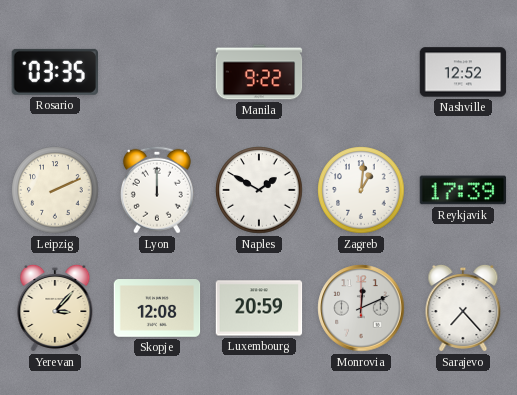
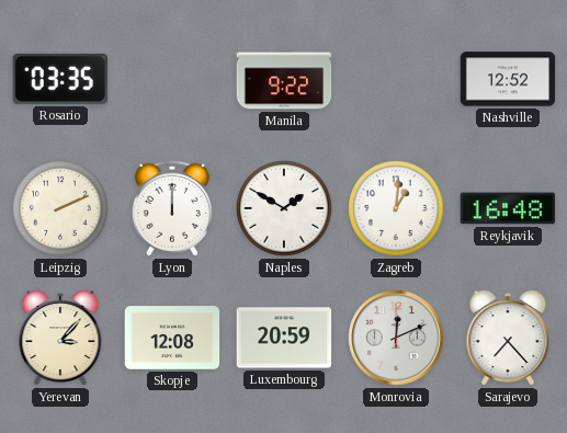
Reykjavik: 17:39 -> 16:48 (508, 208)
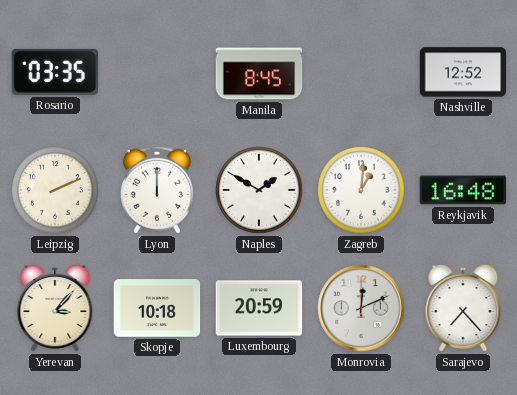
Manila: 9:22 -> 8:45 (259, 72)
Skopje: 12:08 -> 10:18 (157, 308)
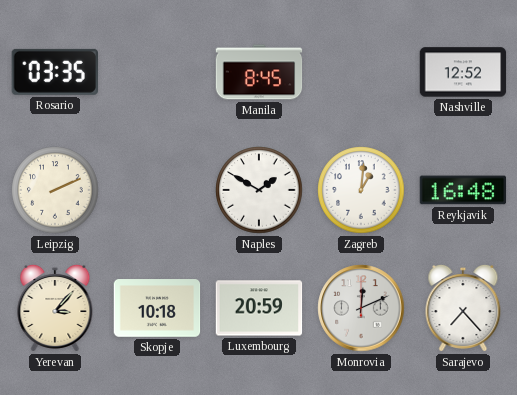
Lyon: 12:00 -> none (157, 190)
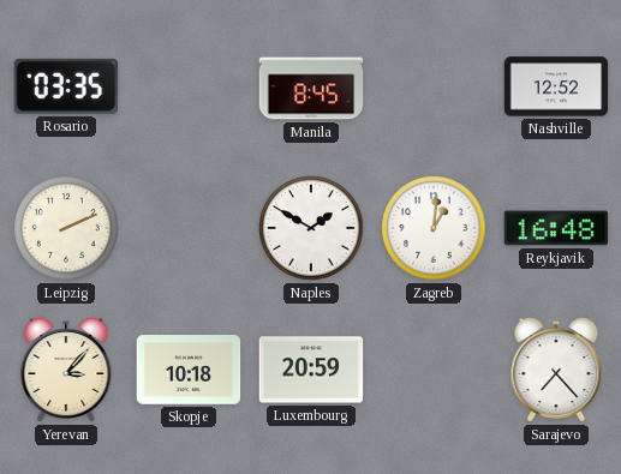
Monrovia: 12:11 -> none (361, 308)
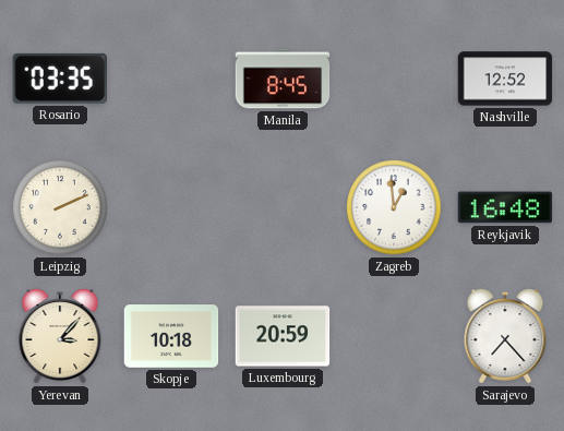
Naples: 1:50 -> none (311, 228)
Zagreb: 1:01 -> 12:59 (394, 207)
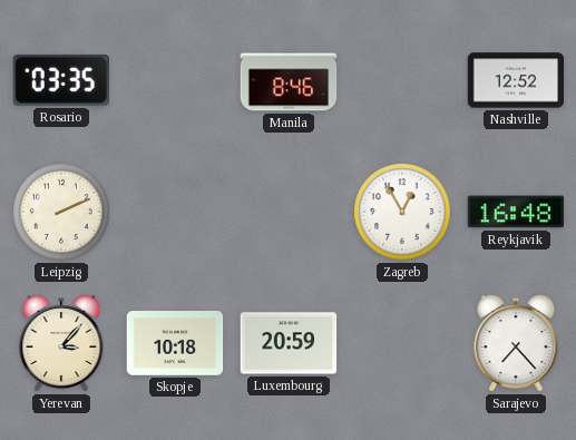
Manila: 8:45 -> 8:46 (289, 80)
Zagreb: 12:59 -> 12:55 (402, 212)
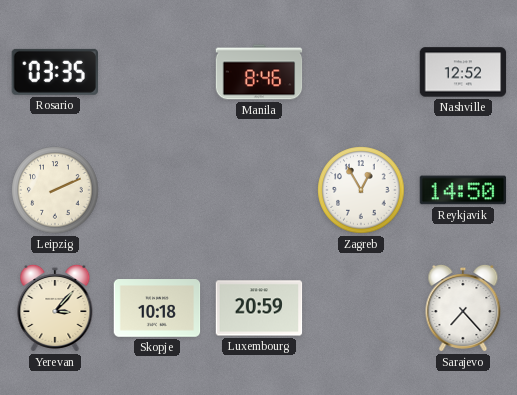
Reykjavik: 16:48 -> 14:50 (463, 190)
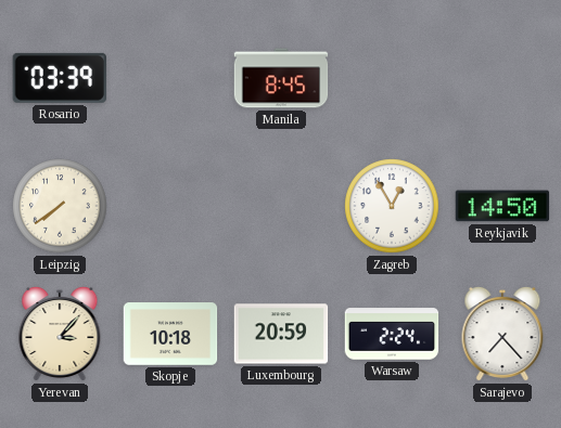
Rosario: 03:35 -> 03:39 (59, 78)
Manila: 8:46 -> 8:45 (281, 78)
Nashville: 12:52 -> none (463, 72)
Leipzig: 2:11 -> 7:39 (60, 206)
Warsaw: none -> 2:24 (392, 334)
